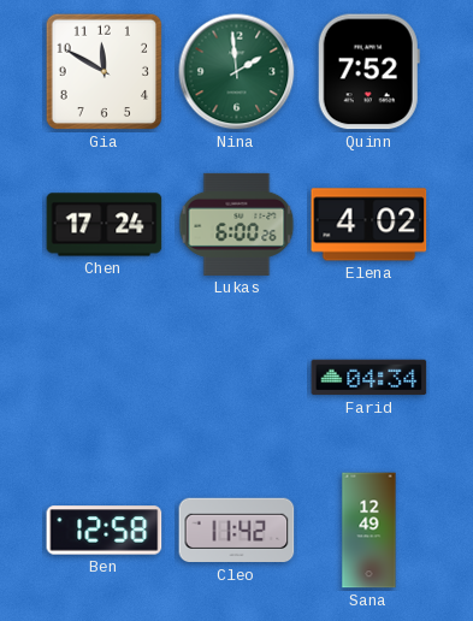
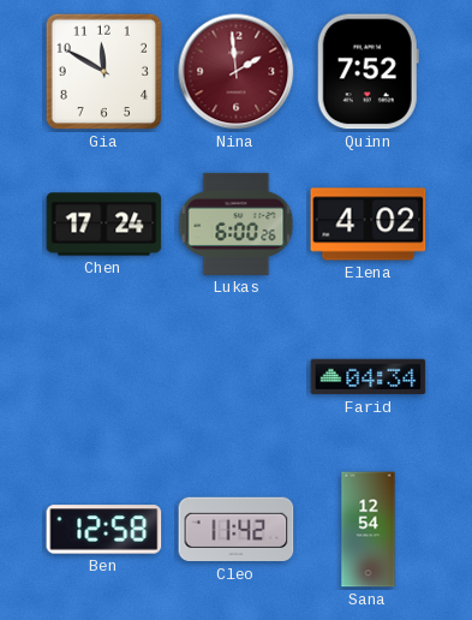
Nina dial: green -> burgundy (237, 72)
Sana: 12:49 -> 12:54 (369, 530)
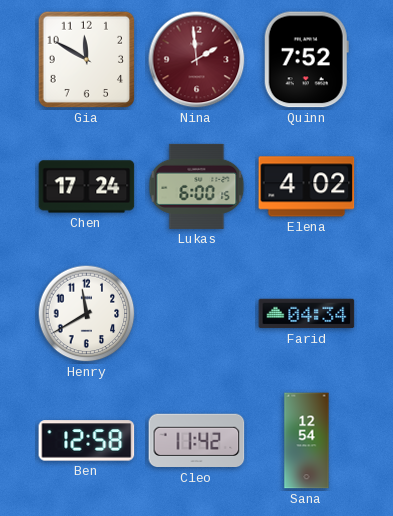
Lukas: 6:00:26 -> 6:00:15 (197, 186)
Henry: none -> 11:40 (87, 314)
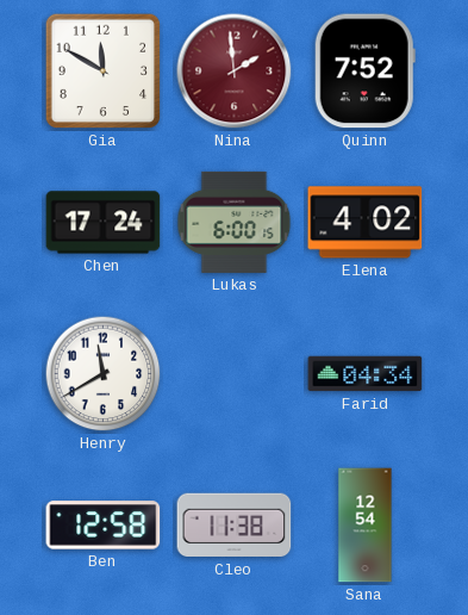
Cleo: 11:42 -> 11:38 (235, 526)
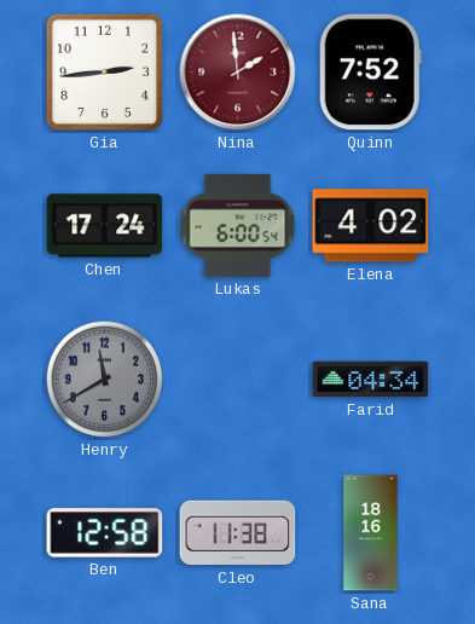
Gia: 11:50 -> 2:44 (105, 73)
Lukas: 6:00:15 -> 6:00:54 (238, 225)
Henry dial: white -> grey (105, 380)
Sana: 12:54 -> 18:16 (371, 533)
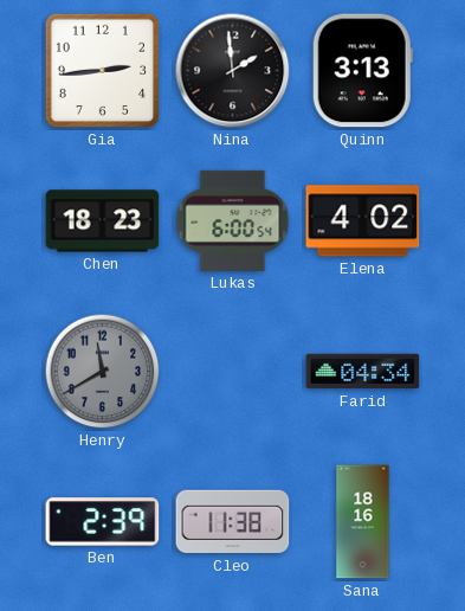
Nina dial: burgundy -> black (233, 71)
Quinn: 7:52 -> 3:13 (362, 71)
Chen: 17:24 -> 18:23 (103, 221)
Ben: 12:58 -> 2:39 (103, 522)
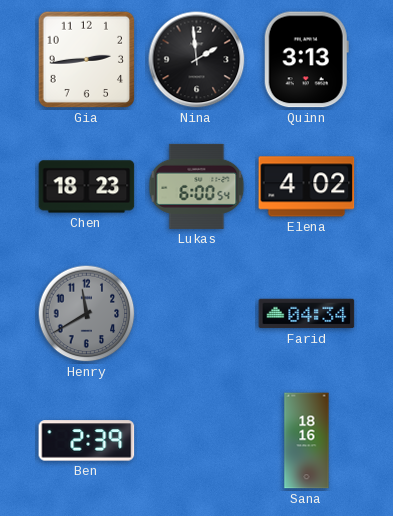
Cleo: 11:38 -> none (233, 522)
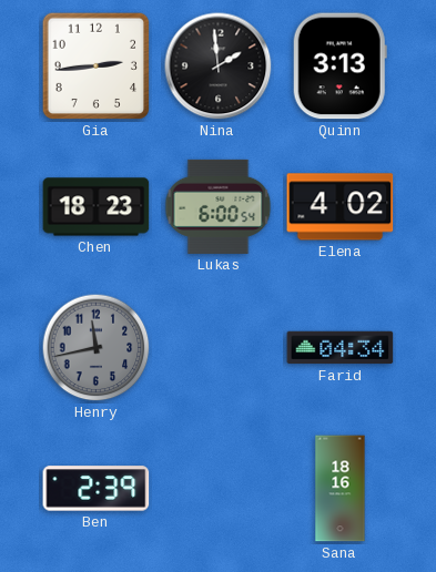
Henry: 11:40 -> 11:43 (97, 348)
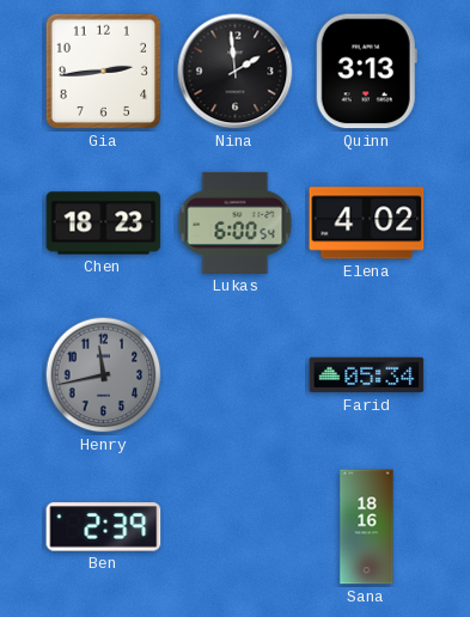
Farid: 04:34 -> 05:34 (367, 375)
